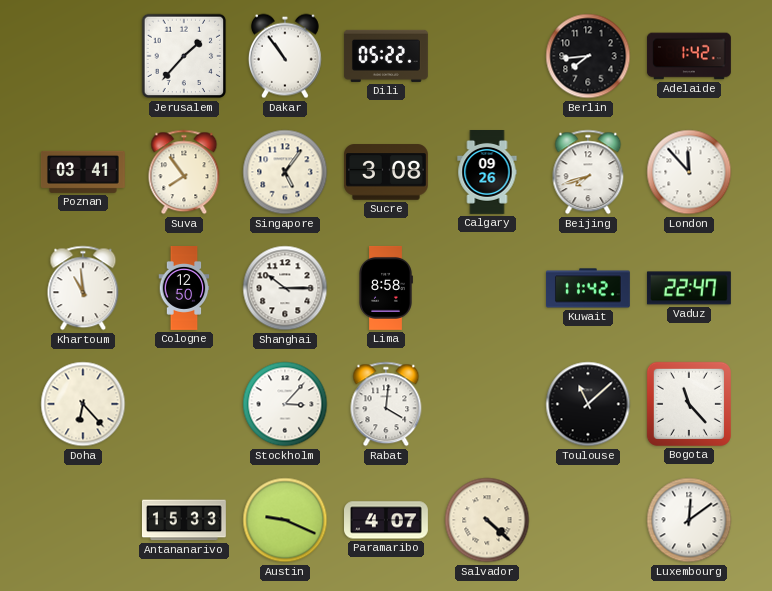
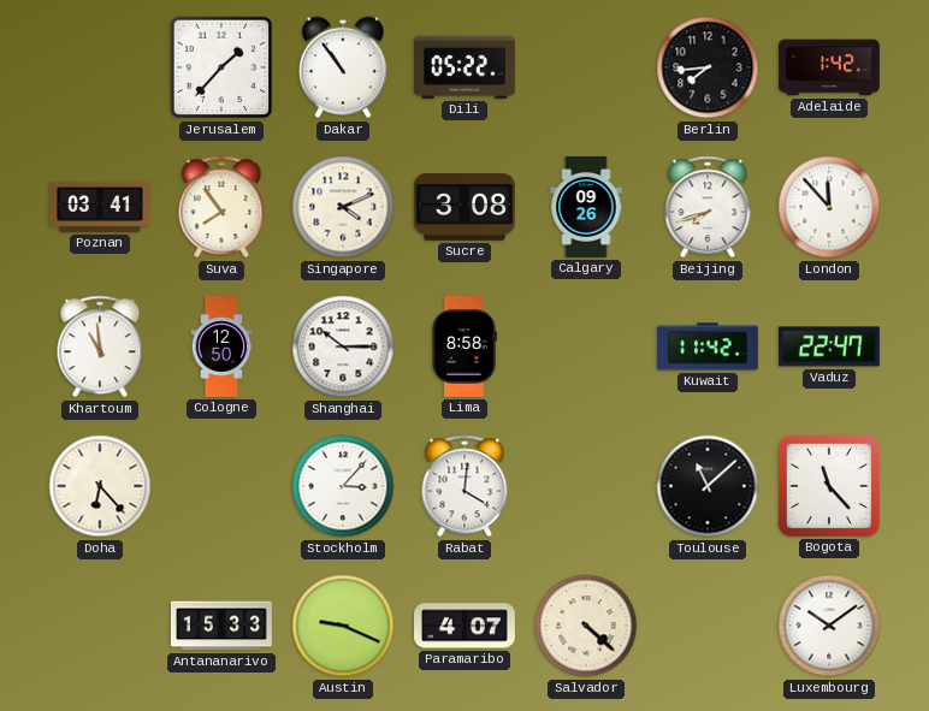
Singapore: 5:06 -> 4:11 (343, 207)
Luxembourg: 12:09 -> 10:09 (829, 626)
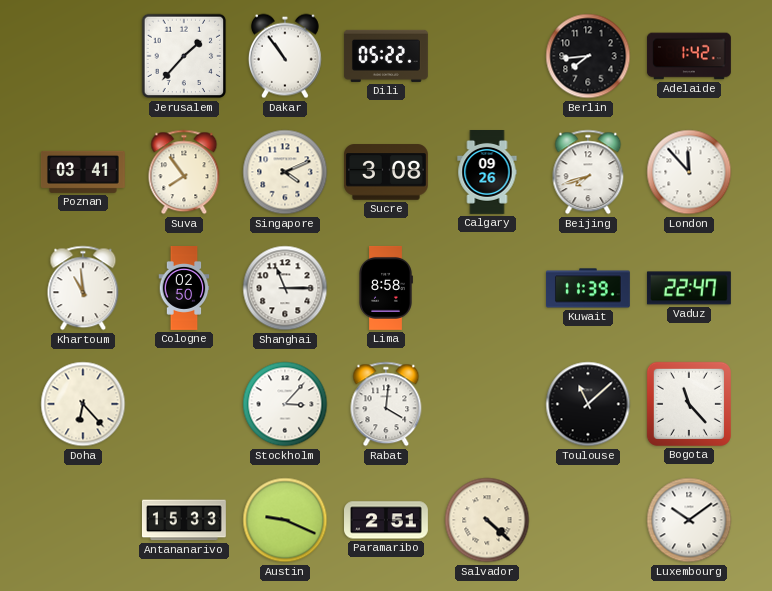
Cologne: 12:50 -> 02:50 (184, 289)
Shanghai: 10:15 -> 11:15 (285, 288)
Kuwait: 11:42 -> 11:39 (588, 288)
Paramaribo: 4:07 -> 2:51 (387, 520)
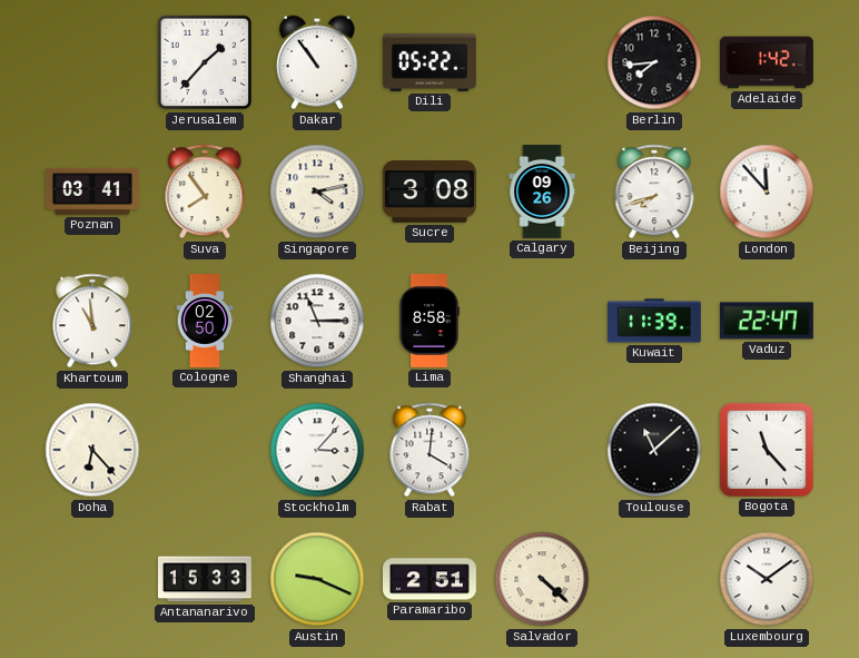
Singapore: 4:11 -> 4:13 (317, 191)
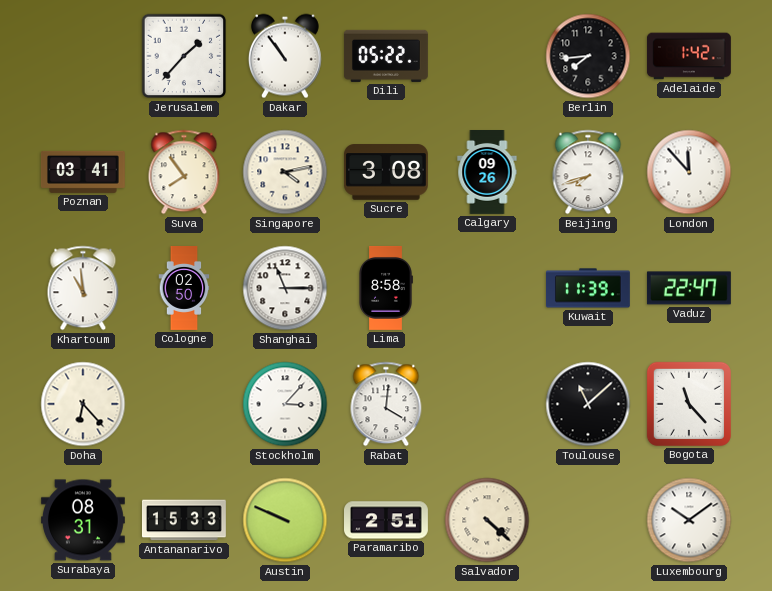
Surabaya: none -> 08:31 (83, 520)
Austin: 9:19 -> 9:49 (285, 520)
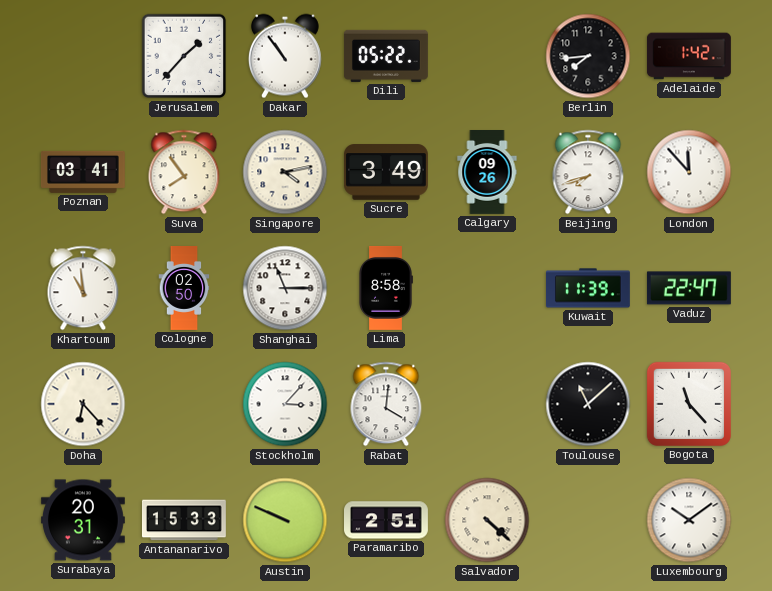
Sucre: 3:08 -> 3:49 (386, 172)
Surabaya: 08:31 -> 20:31 (83, 520)
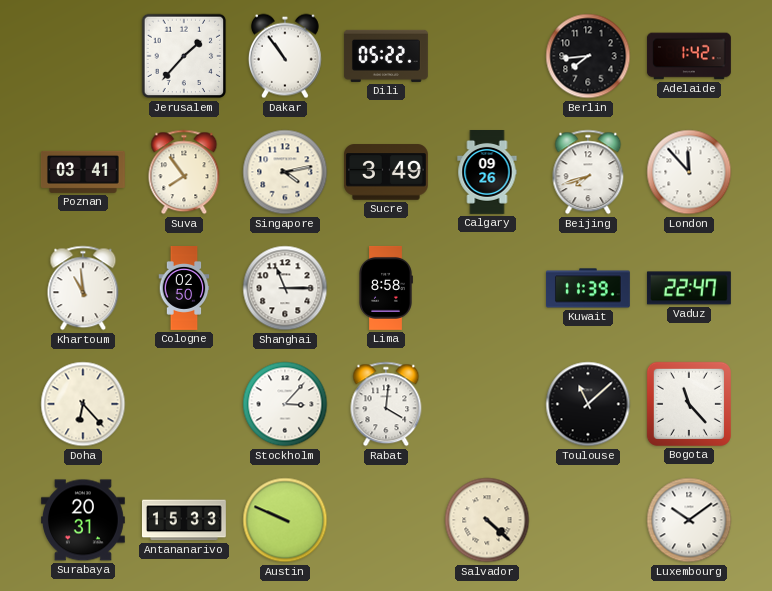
Paramaribo: 2:51 -> none (387, 520)
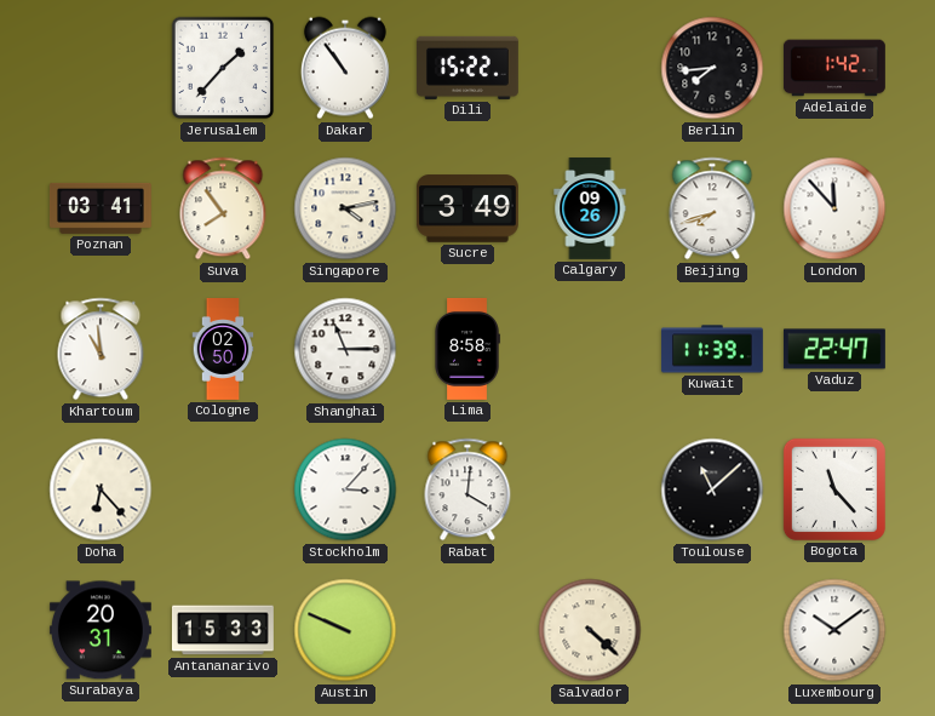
Dili: 05:22 -> 15:22 (468, 68)
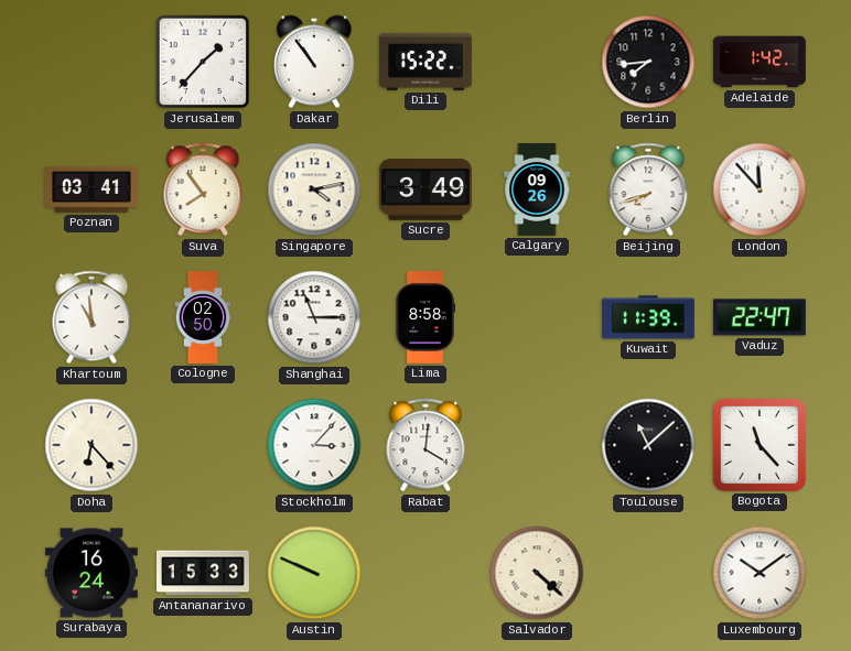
Surabaya: 20:31 -> 16:24 (91, 573)
